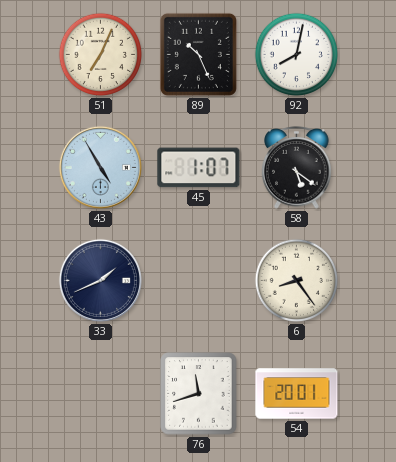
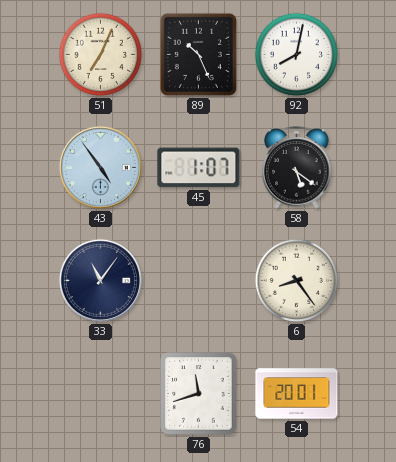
43: 4:55 -> 4:54 (100, 167)
33: 1:41 -> 11:06 (100, 280)
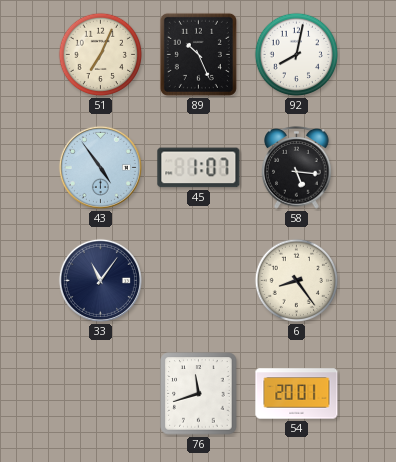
58: 5:21 -> 5:16 (297, 168)
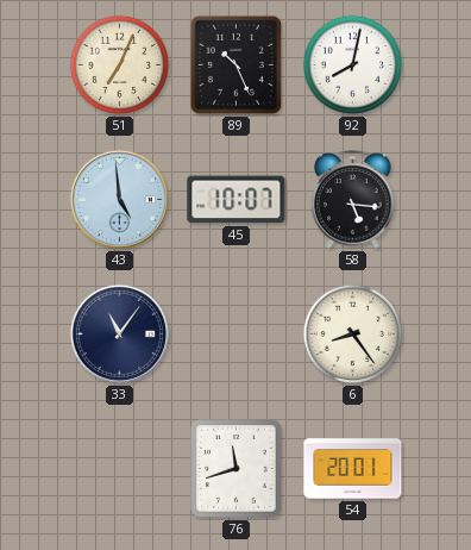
43: 4:54 -> 4:59 (119, 199)
45: 1:07 -> 10:07 (237, 200)
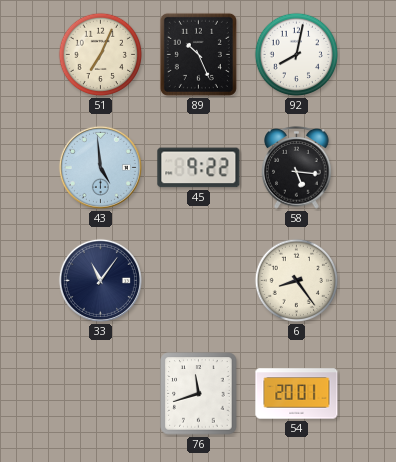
45: 10:07 -> 9:22 (199, 168)
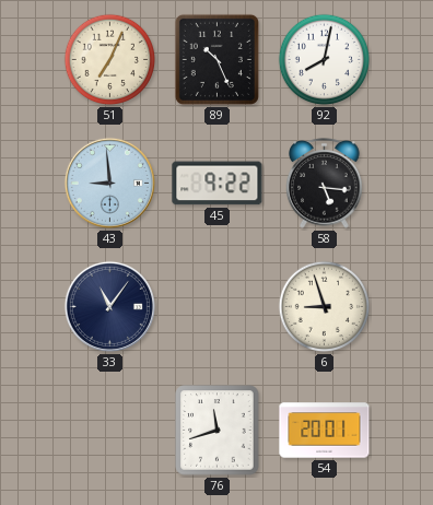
43: 4:59 -> 8:59 (109, 183)
6: 8:24 -> 8:57 (325, 307)
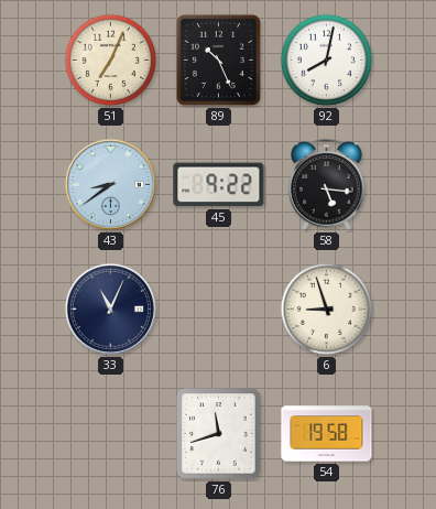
43: 8:59 -> 8:39 (110, 184)
33: 11:06 -> 11:04 (110, 308)
54: 20:01 -> 19:58 (327, 434)
